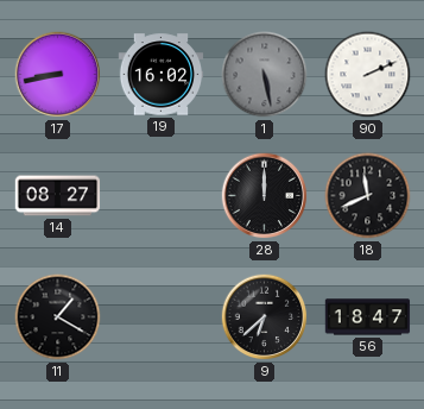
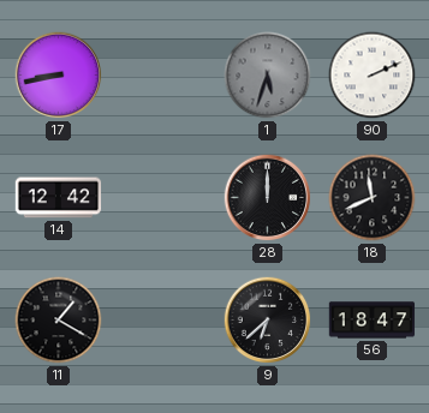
19: 16:02 -> none (162, 75)
1: 5:28 -> 5:33 (268, 76)
14: 08:27 -> 12:42 (59, 198)
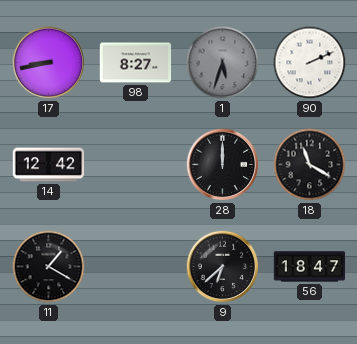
98: none -> 8:27 (136, 63)
18: 11:41 -> 11:20 (310, 165)
